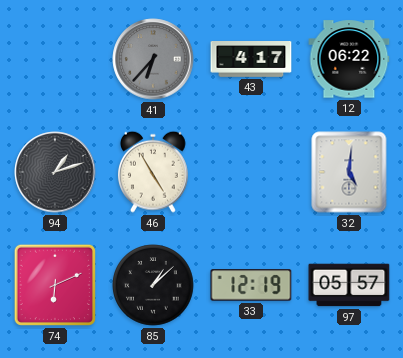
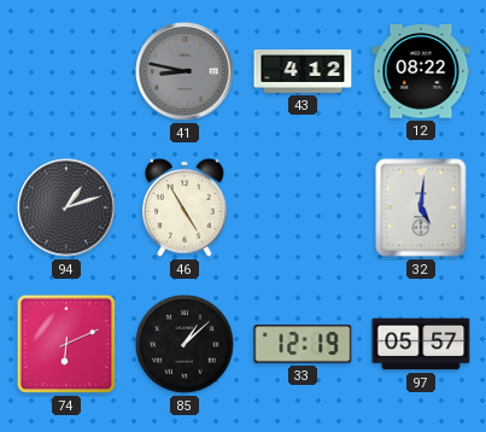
41: 6:37 -> 8:47 (185, 71)
43: 4:17 -> 4:12 (303, 72)
12: 06:22 -> 08:22 (421, 71)
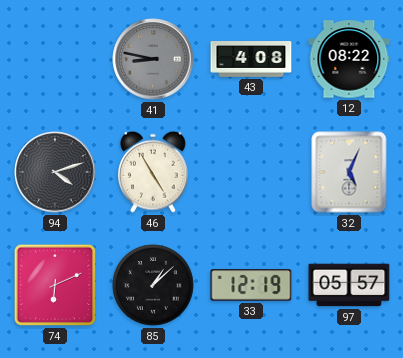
43: 4:12 -> 4:08 (251, 60)
94: 1:12 -> 4:12 (55, 172)
32: 5:01 -> 5:04 (349, 172)
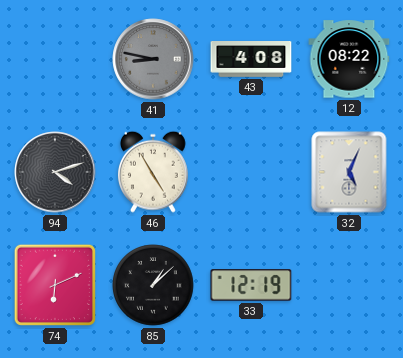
97: 05:57 -> none (349, 285)
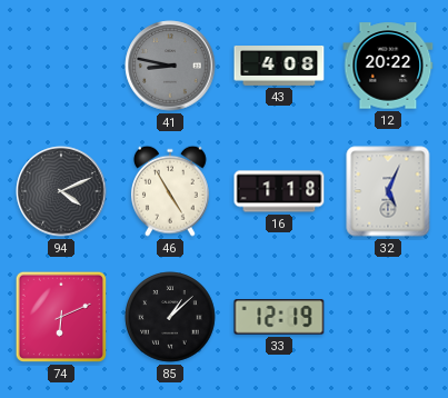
12: 08:22 -> 20:22 (388, 66)
94: 4:12 -> 4:11 (61, 191)
16: none -> 1:18 (279, 191)
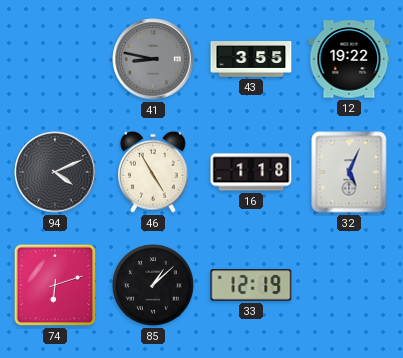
43: 4:08 -> 3:55 (251, 60)
12: 20:22 -> 19:22 (349, 59)
74: 6:11 -> 6:12 (55, 285)
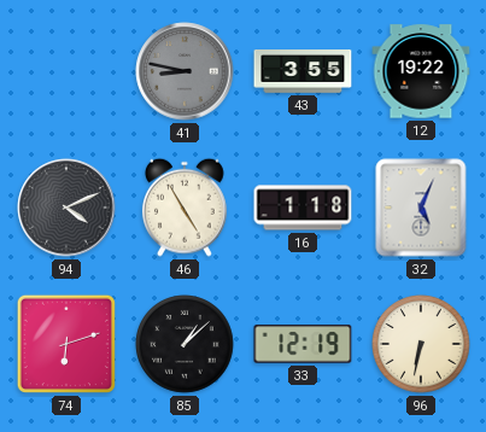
96: none -> 6:32 (421, 344)
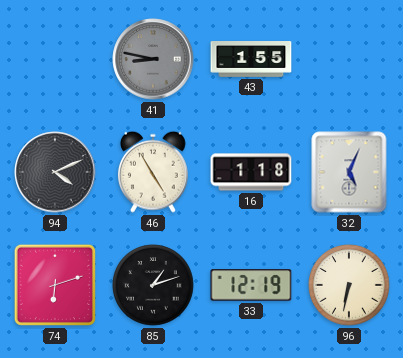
43: 3:55 -> 1:55 (251, 60)
12: 19:22 -> none (421, 71)
85: 1:08 -> 1:12 (153, 285)
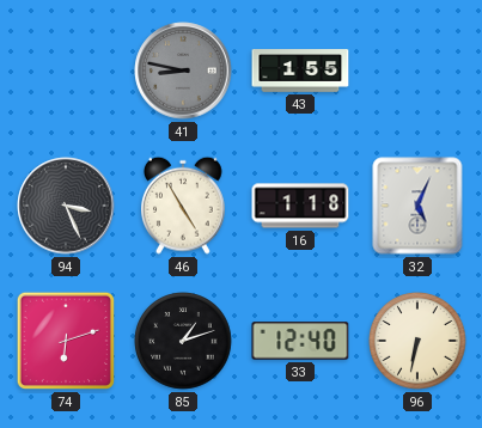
94: 4:11 -> 3:26 (66, 206)
33: 12:19 -> 12:40 (300, 341)
